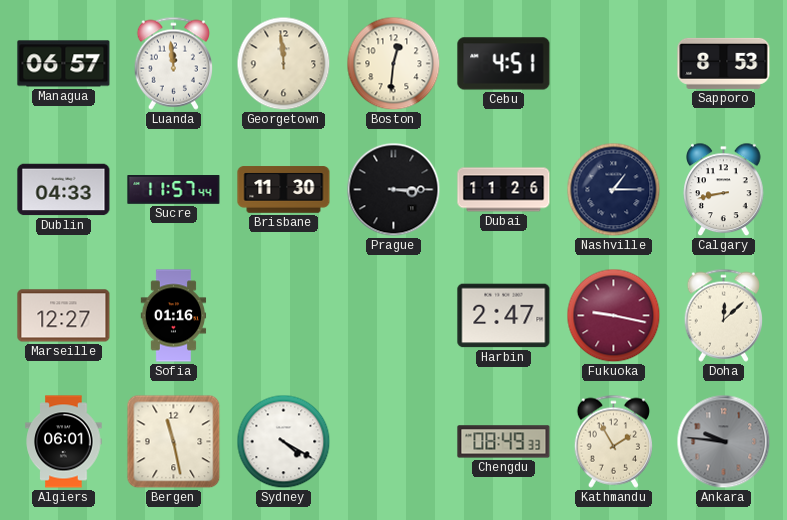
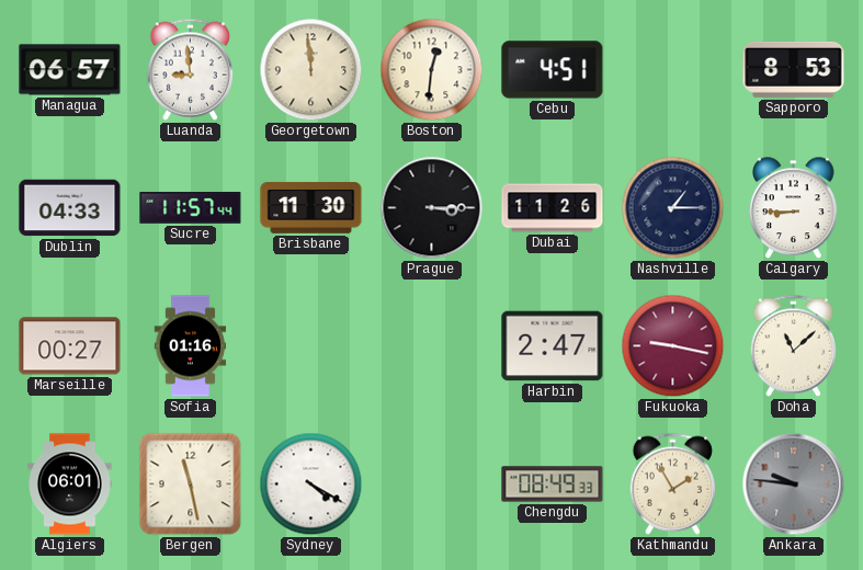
Luanda: 11:59 -> 8:59 (190, 69)
Calgary: 8:43 -> 8:45 (794, 208)
Marseille: 12:27 -> 00:27 (70, 346)
Doha: 12:08 -> 11:08 (793, 345)
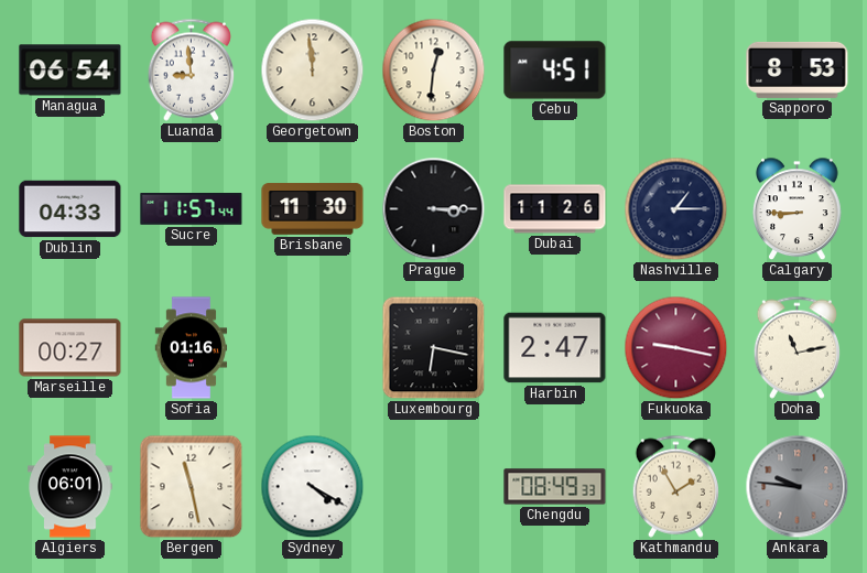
Managua: 06:57 -> 06:54 (71, 71)
Luxembourg: none -> 6:17 (434, 348)
Doha: 11:08 -> 11:13 (796, 347)
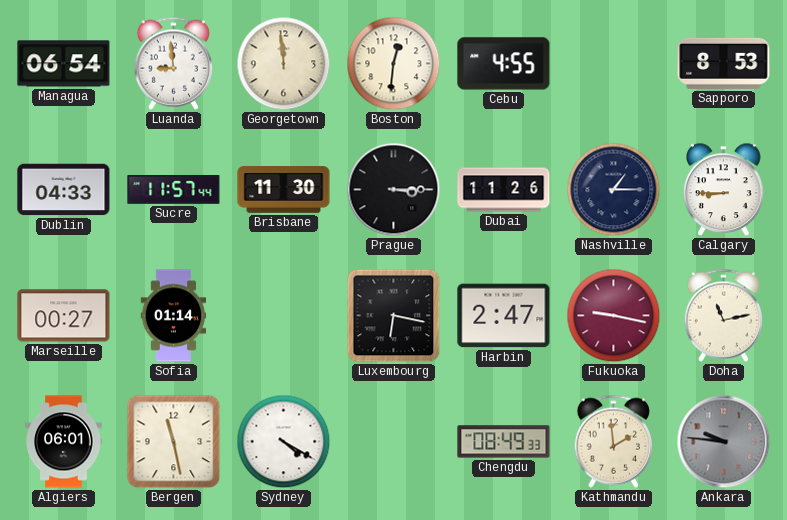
Cebu: 4:51 -> 4:55 (504, 64)
Sofia: 01:16 -> 01:14 (174, 316)
Kathmandu: 1:55 -> 1:59 (613, 441)
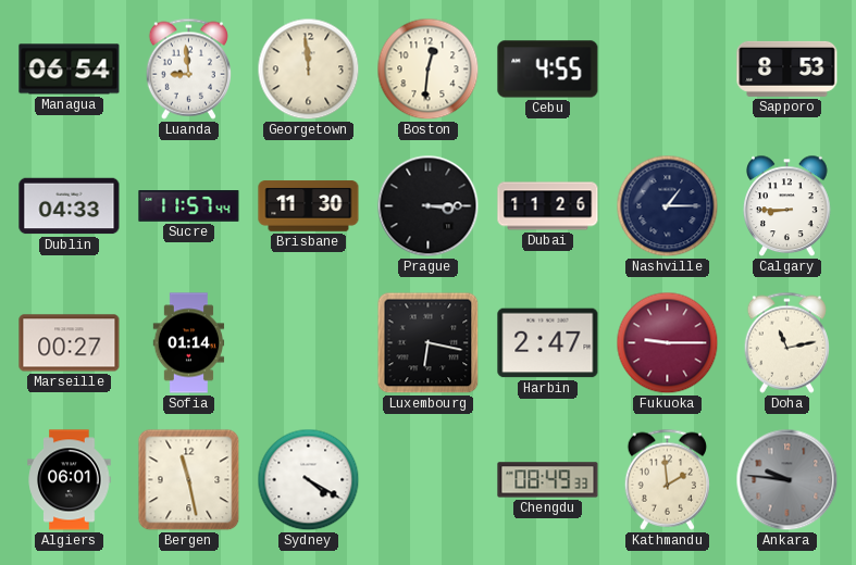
Fukuoka: 9:17 -> 9:15 (668, 343)
